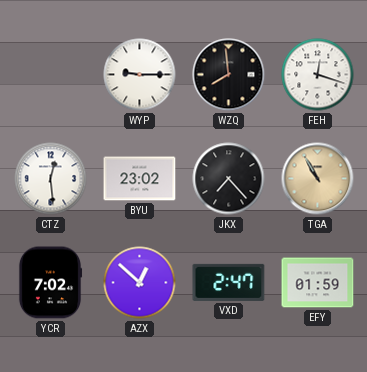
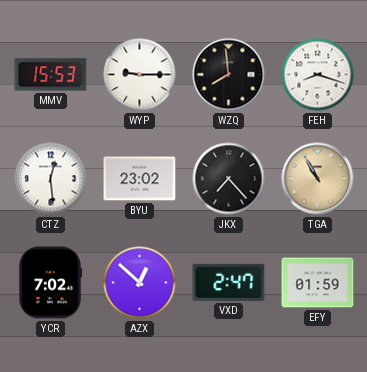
MMV: none -> 15:53 (51, 75)
FEH: 12:18 -> 8:18 (318, 75)
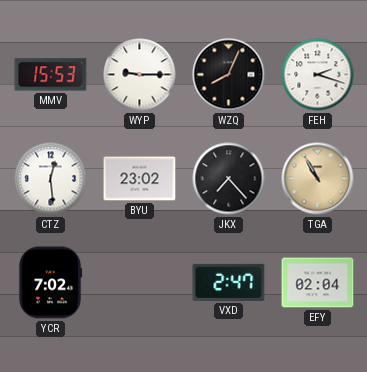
WZQ: 7:59 -> 8:04 (229, 75)
FEH: 8:18 -> 2:18 (318, 75)
AZX: 12:52 -> none (140, 283)
EFY: 01:59 -> 02:04 (318, 283)
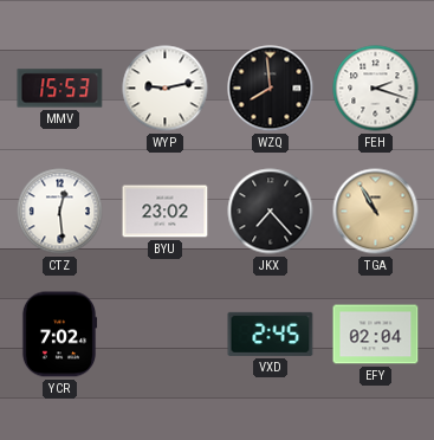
WYP: 9:15 -> 9:13 (166, 89)
WZQ: 8:04 -> 7:59 (271, 89)
VXD: 2:47 -> 2:45 (271, 334)
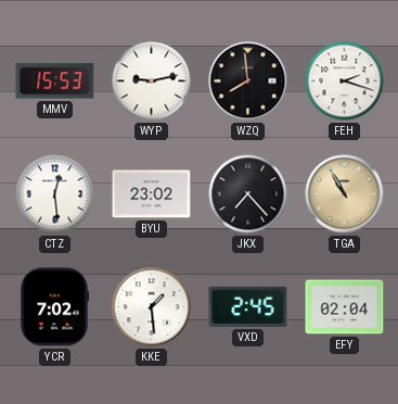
KKE: none -> 1:29 (152, 307)
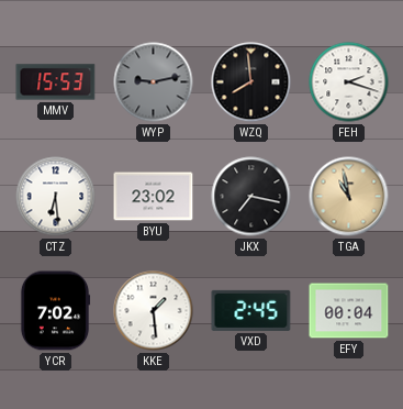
WYP dial: white -> grey (154, 82)
CTZ: 12:29 -> 6:29 (56, 197)
JKX: 7:23 -> 7:17 (251, 197)
TGA: 10:55 -> 10:58 (349, 197)
EFY: 02:04 -> 00:04 (349, 311)
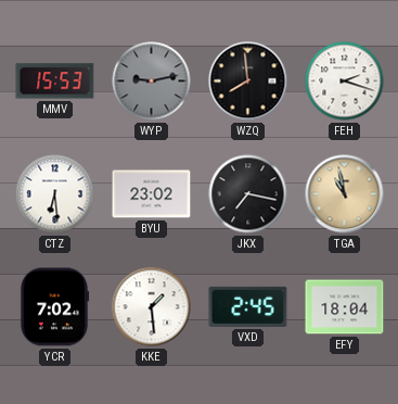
EFY: 00:04 -> 18:04 (345, 307)
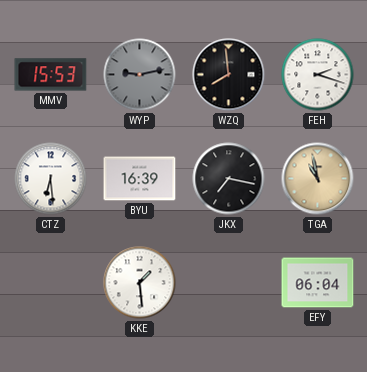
BYU: 23:02 -> 16:39 (140, 179)
YCR: 7:02 -> none (54, 307)
VXD: 2:45 -> none (248, 306)
EFY: 18:04 -> 06:04 (318, 283)
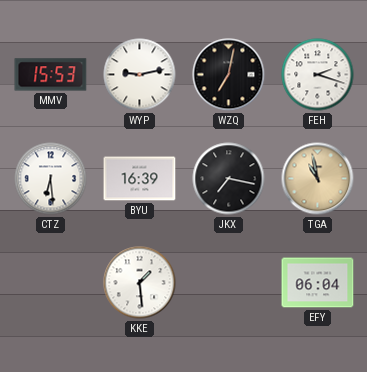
WYP dial: grey -> white (140, 75)
WZQ: 7:59 -> 7:02 (229, 75)
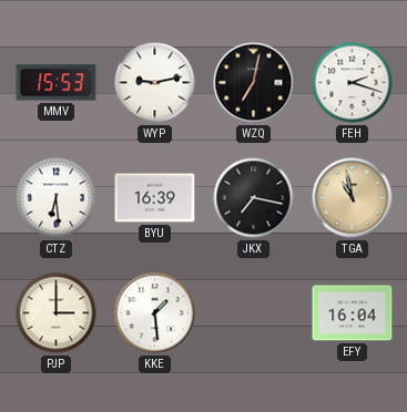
PJP: none -> 3:00 (57, 313)
EFY: 06:04 -> 16:04 (353, 313)
